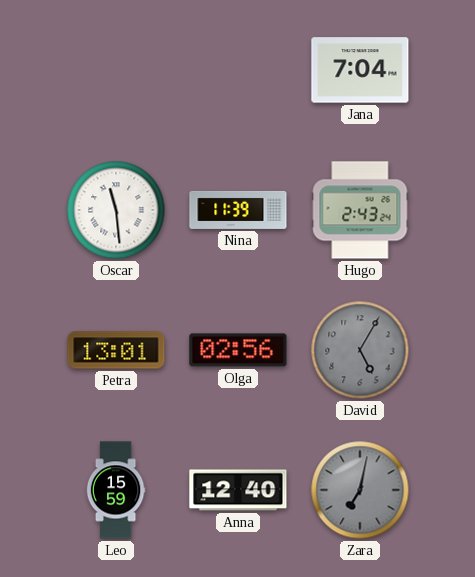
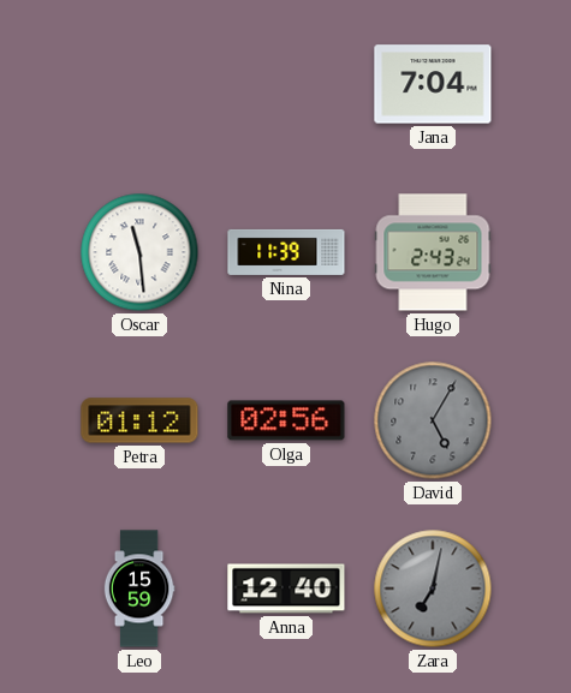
Petra: 13:01 -> 01:12 (139, 420)
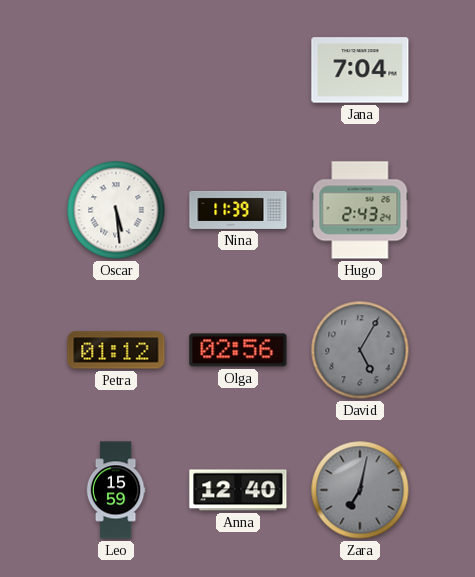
Oscar: 11:29 -> 5:29 (116, 210)
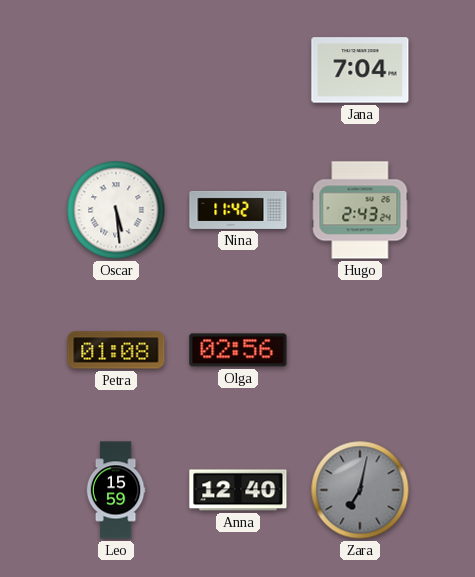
Nina: 11:39 -> 11:42 (238, 210)
Petra: 01:12 -> 01:08 (116, 350)
David: 5:05 -> none (360, 350)
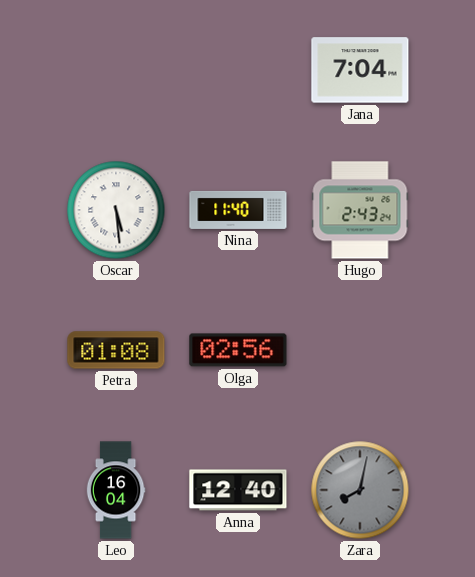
Nina: 11:42 -> 11:40 (238, 210)
Leo: 15:59 -> 16:04 (116, 490)
Zara: 7:02 -> 8:02 (360, 490)
